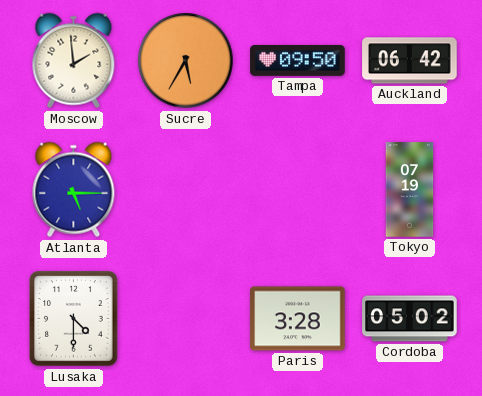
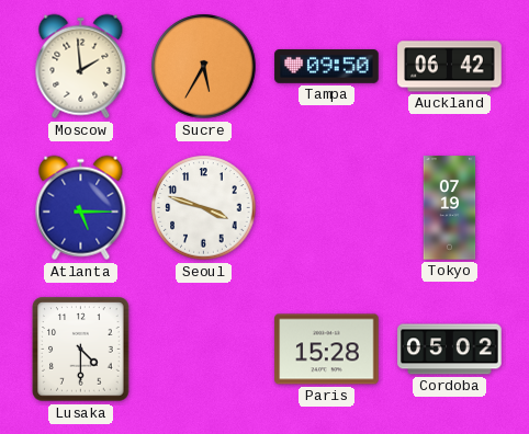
Seoul: none -> 3:48 (204, 208)
Paris: 3:28 -> 15:28 (327, 350)
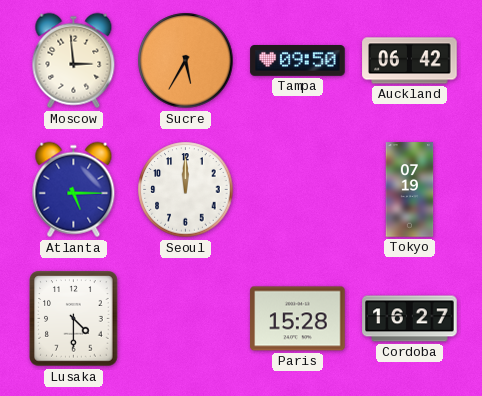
Moscow: 1:59 -> 2:59 (74, 61)
Seoul: 3:48 -> 12:00 (186, 190)
Cordoba: 05:02 -> 16:27 (410, 319)
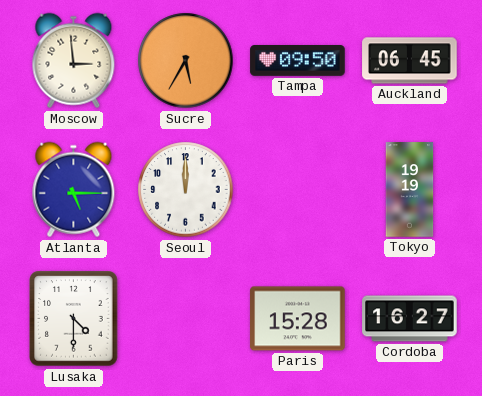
Auckland: 06:42 -> 06:45 (410, 61)
Tokyo: 07:19 -> 19:19 (410, 190)
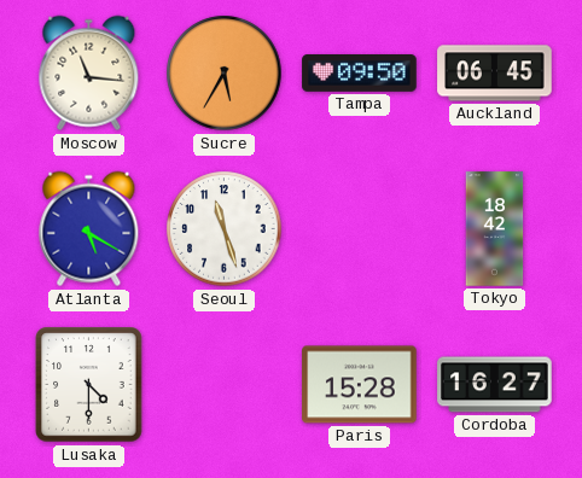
Moscow: 2:59 -> 11:16 (89, 74)
Atlanta: 5:15 -> 5:20 (89, 229)
Seoul: 12:00 -> 11:27 (225, 229)
Tokyo: 19:19 -> 18:42 (495, 229)
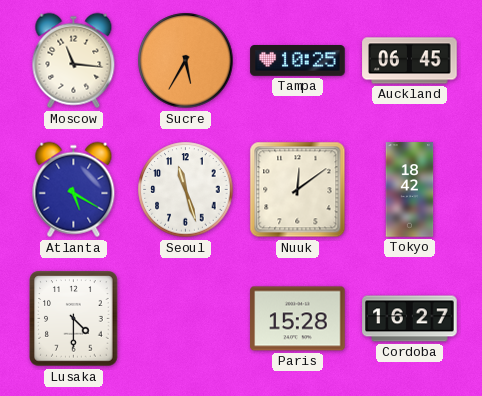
Tampa: 09:50 -> 10:25 (298, 61)
Nuuk: none -> 12:09 (298, 190)
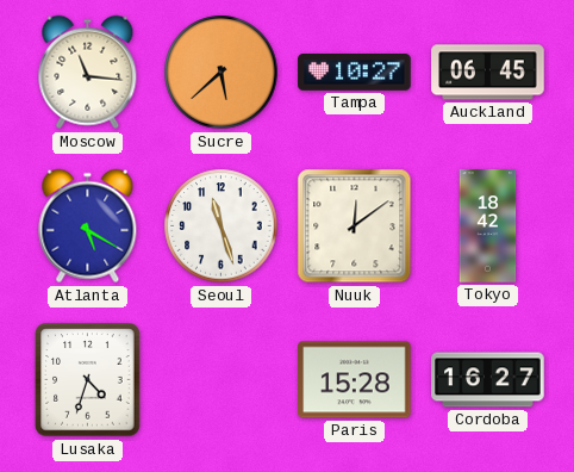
Sucre: 5:35 -> 5:38 (222, 73)
Tampa: 10:25 -> 10:27 (355, 73)
Lusaka: 4:30 -> 4:33 (88, 380)
